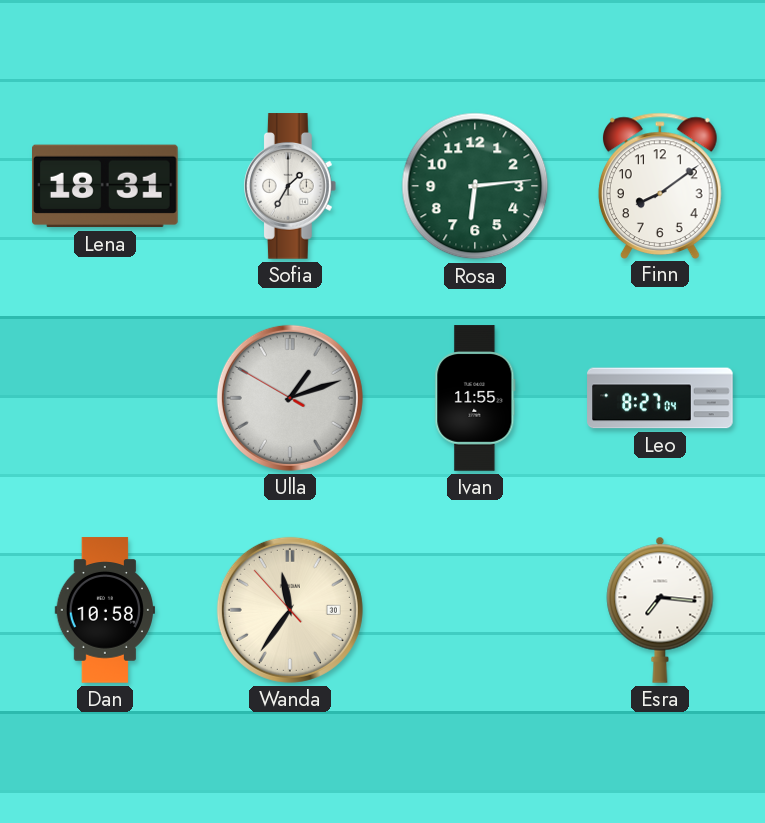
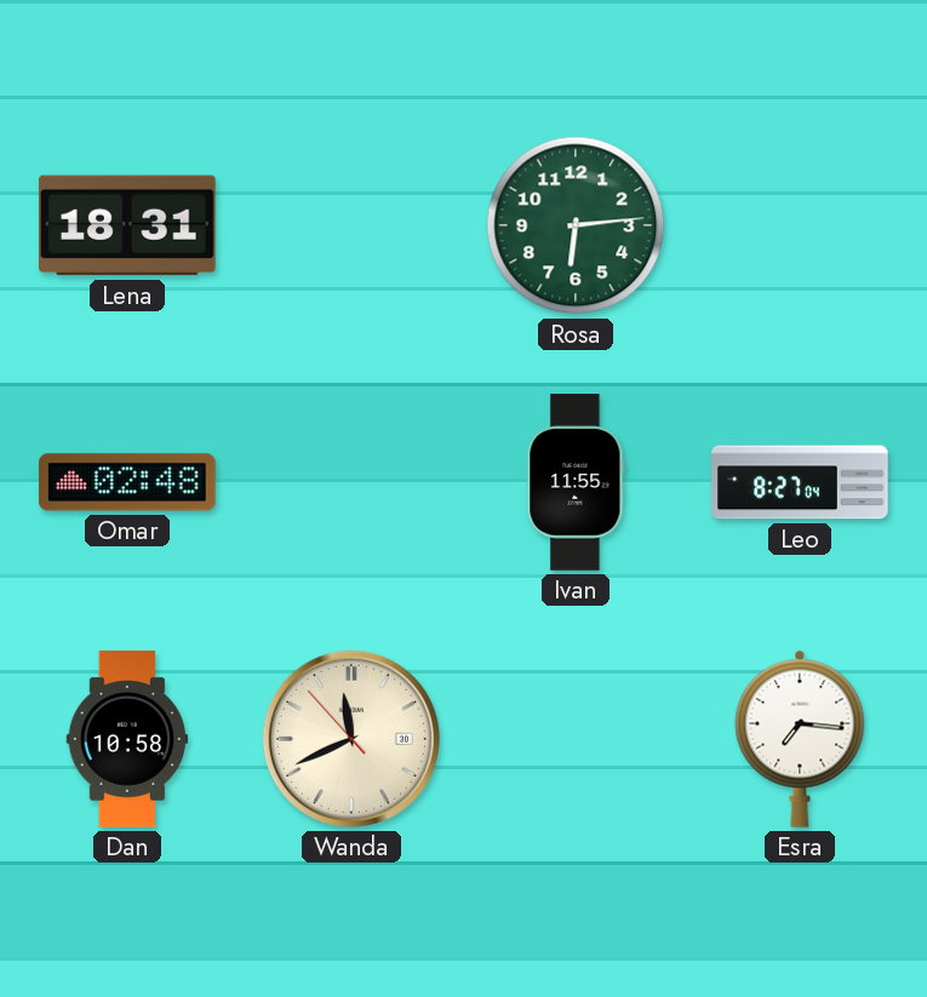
Sofia: 1:35 -> none (290, 186)
Finn: 8:09 -> none (660, 185)
Omar: none -> 02:48 (127, 482)
Ulla: 1:11 -> none (290, 398)
Wanda: 11:35 -> 11:40 (351, 739)
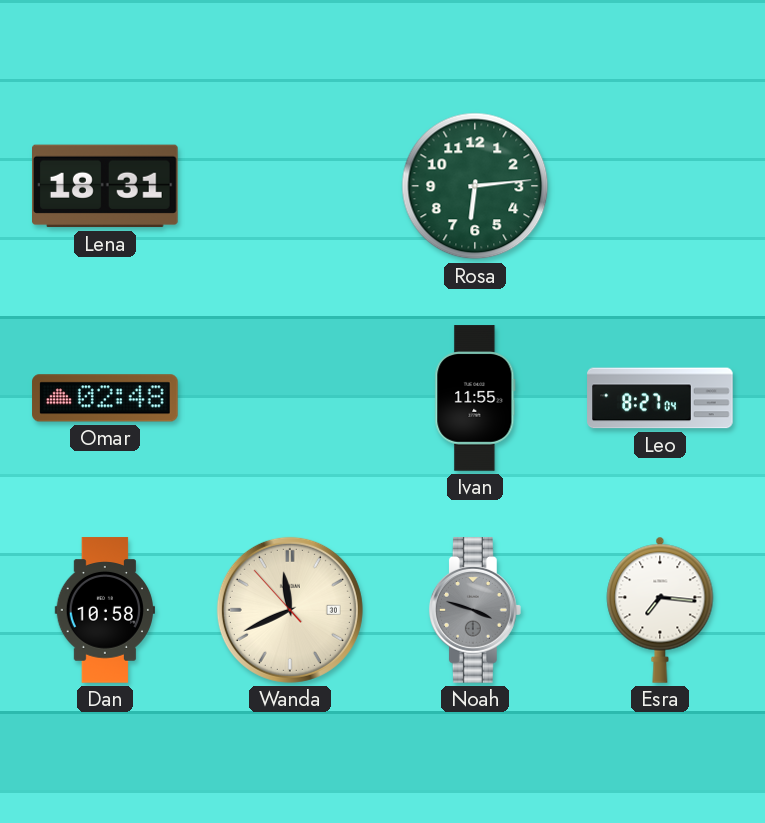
Noah: none -> 3:48 (475, 610)
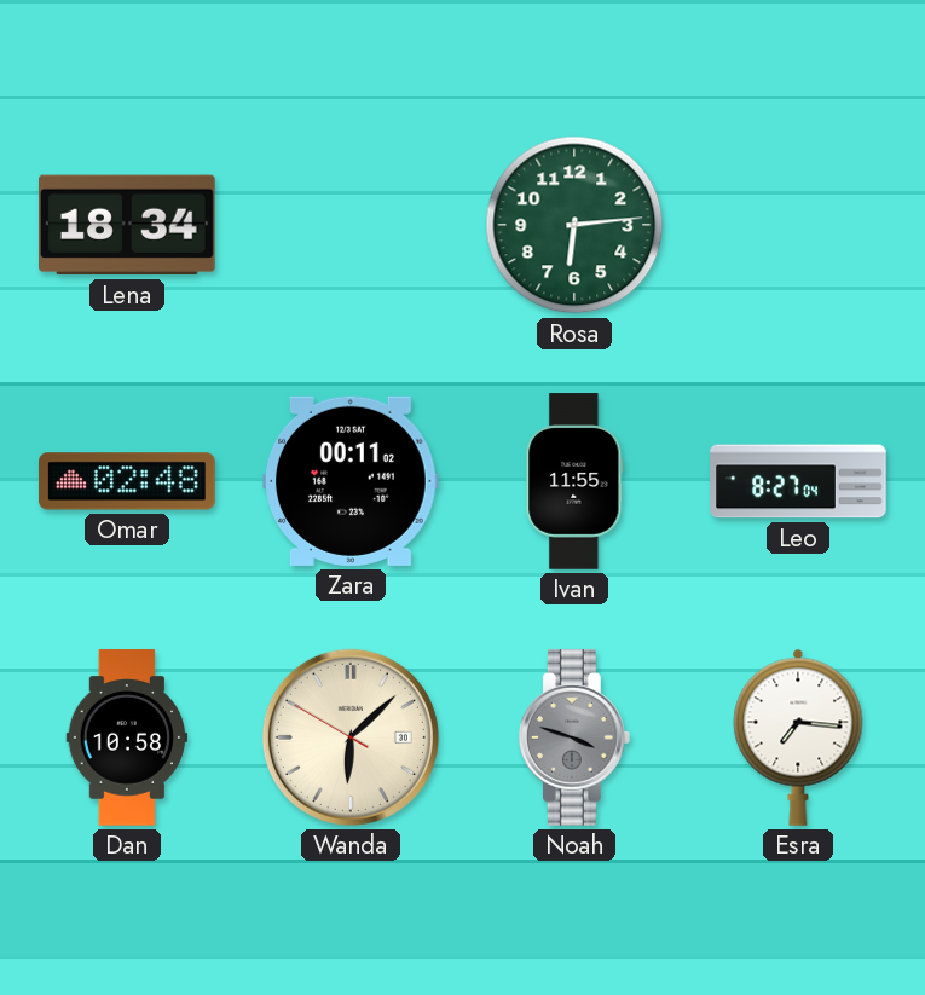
Lena: 18:31 -> 18:34 (128, 225)
Zara: none -> 00:11 (352, 481)
Wanda: 11:40 -> 6:07 (351, 737)
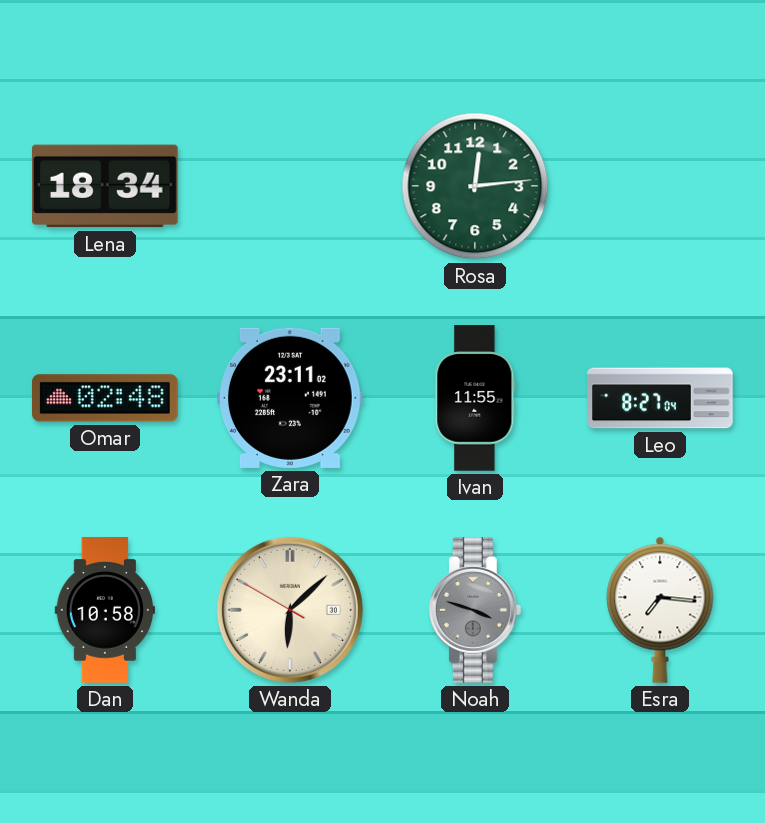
Rosa: 6:14 -> 12:14 (475, 186)
Zara: 00:11 -> 23:11 (291, 398)
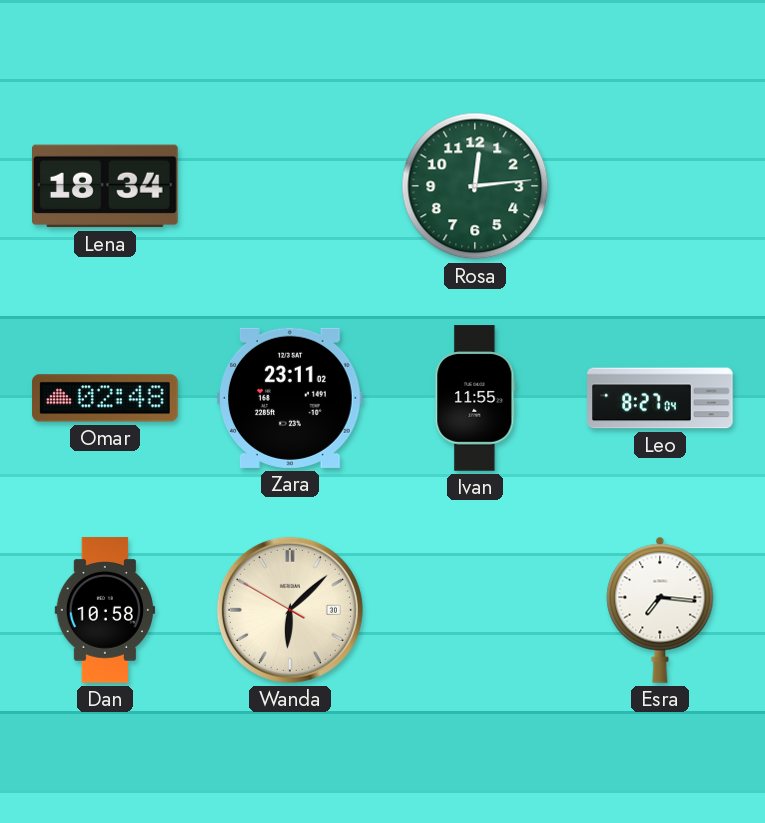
Noah: 3:48 -> none (475, 610)
